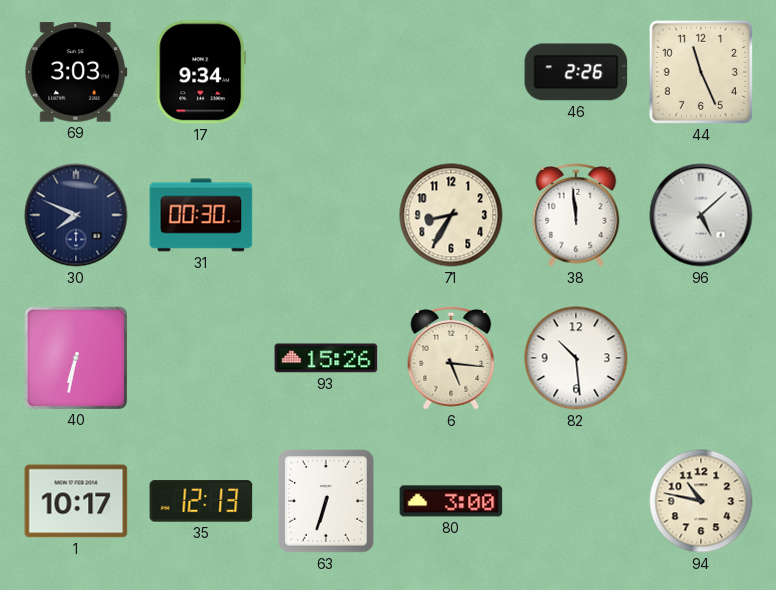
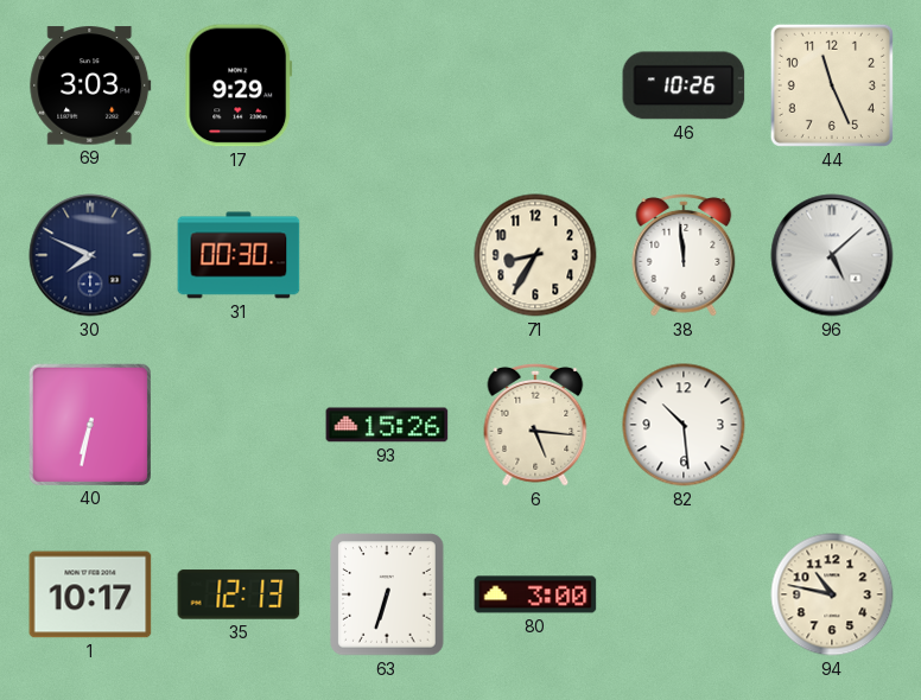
17: 9:34 -> 9:29 (239, 85)
46: 2:26 -> 10:26 (684, 85)
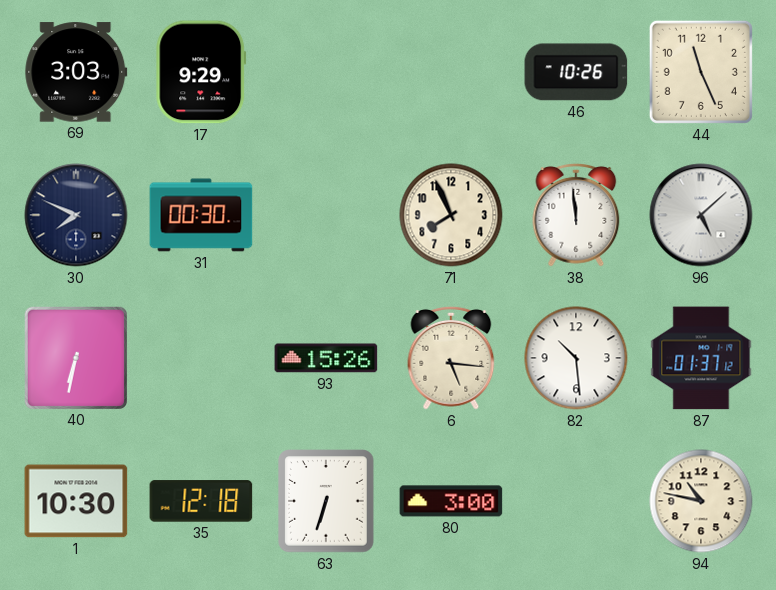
71: 8:35 -> 7:56 (451, 215)
87: none -> 01:37 (701, 358)
1: 10:17 -> 10:30 (76, 501)
35: 12:13 -> 12:18 (201, 501)
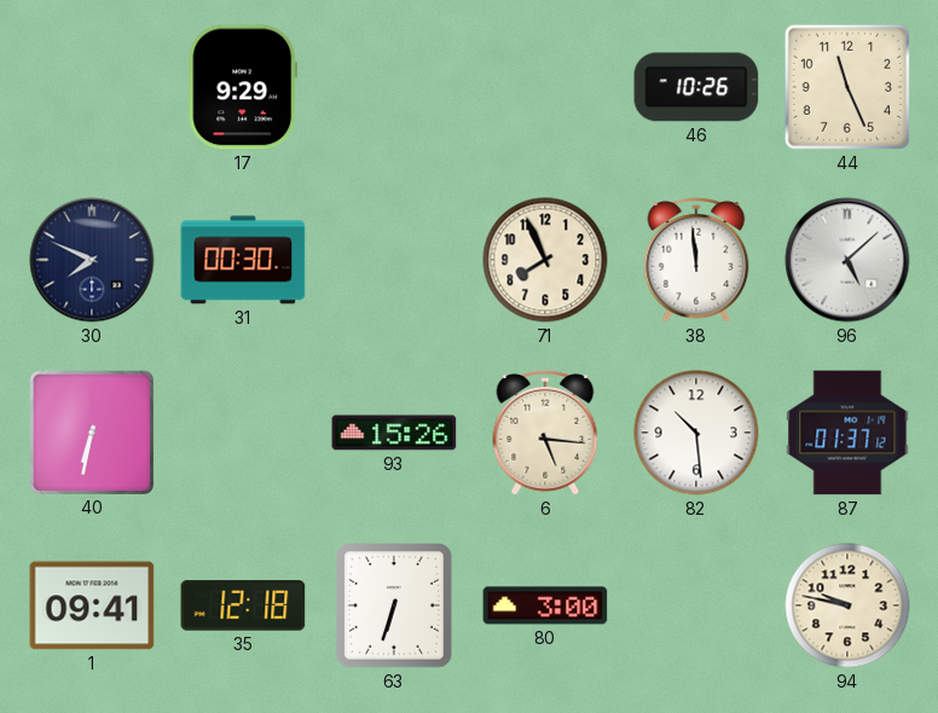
69: 3:03 -> none (76, 72)
1: 10:30 -> 09:41 (92, 605)
94: 10:47 -> 9:47 (847, 605)
